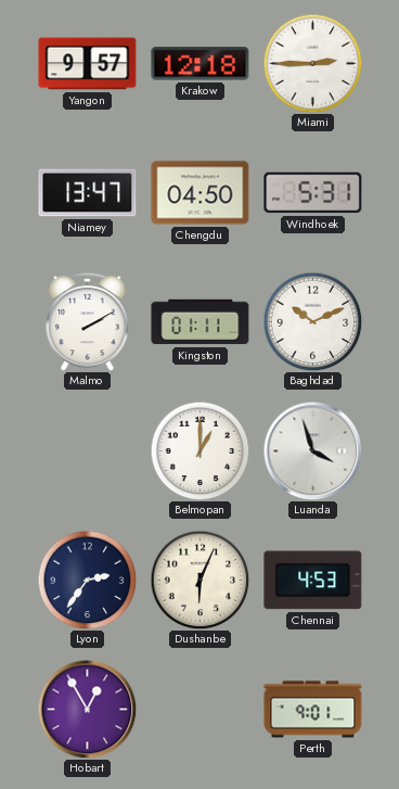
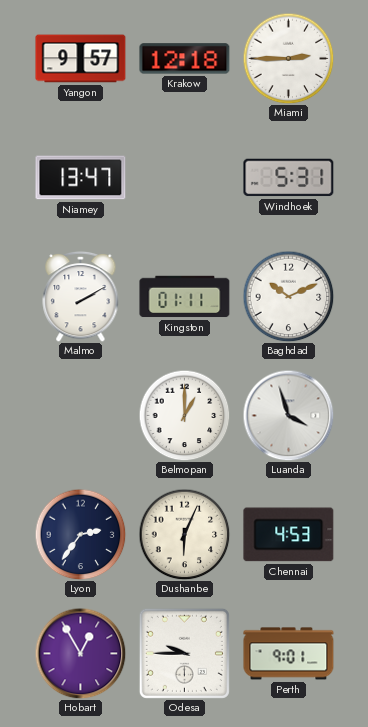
Chengdu: 04:50 -> none (201, 193)
Odesa: none -> 9:45 (184, 653)
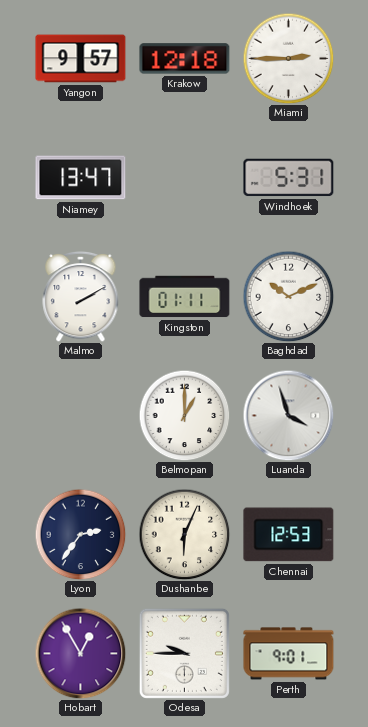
Chennai: 4:53 -> 12:53 (289, 535)
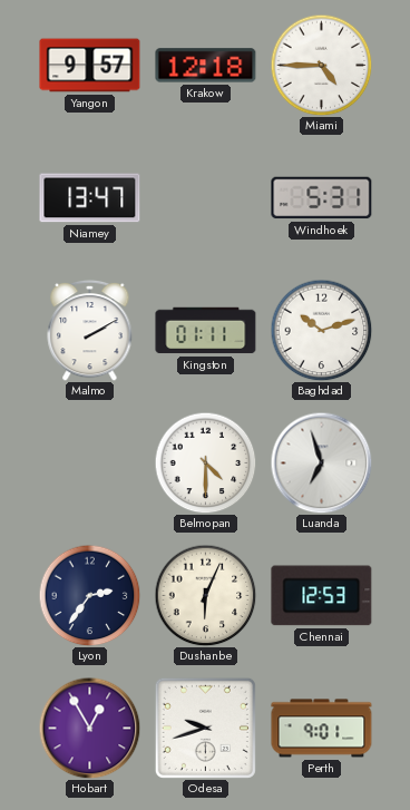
Miami: 2:45 -> 4:45 (321, 65)
Baghdad: 10:11 -> 10:12 (321, 330)
Belmopan: 1:00 -> 4:30 (205, 462)
Luanda: 3:57 -> 6:57 (321, 462)
Odesa: 9:45 -> 9:42 (205, 728)
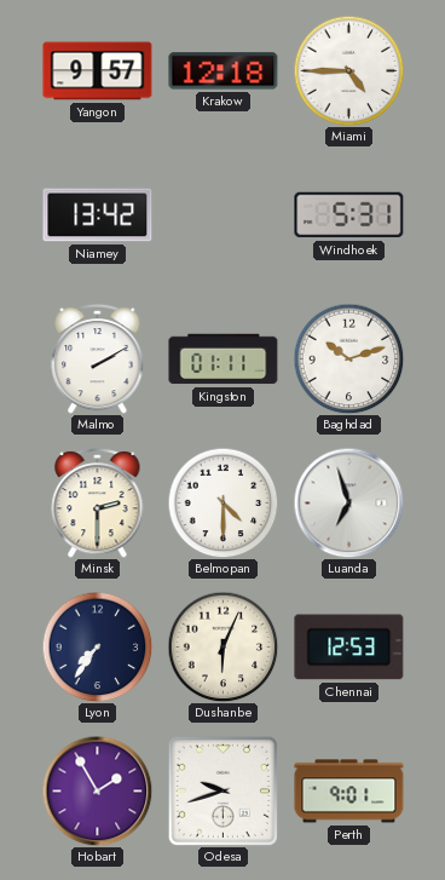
Niamey: 13:47 -> 13:42 (98, 215)
Minsk: none -> 2:30 (98, 502)
Lyon: 2:36 -> 7:36 (97, 646)
Hobart: 12:55 -> 1:55 (97, 790)
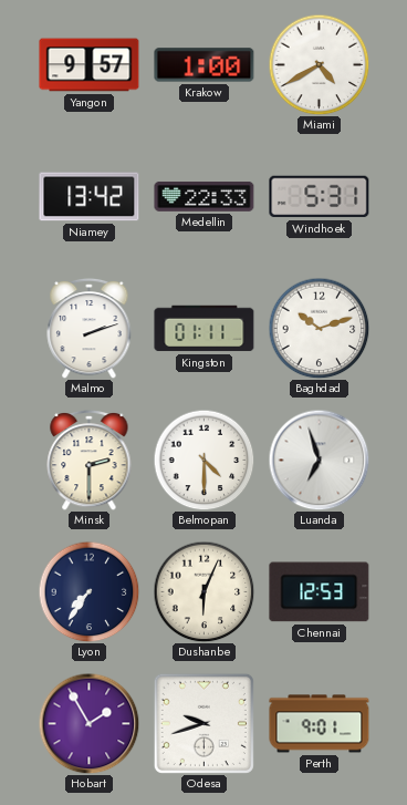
Krakow: 12:18 -> 1:00 (205, 65)
Miami: 4:45 -> 4:40 (319, 64)
Medellin: none -> 22:33 (205, 197)
Malmo: 2:10 -> 2:12 (90, 328)
